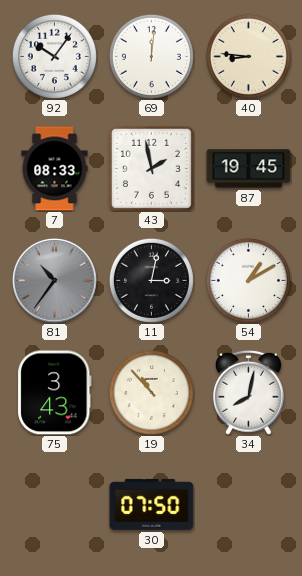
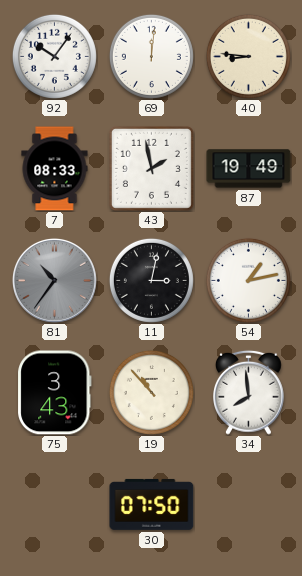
87: 19:45 -> 19:49 (249, 169)
54: 1:10 -> 1:13 (248, 280)
34: 8:02 -> 7:59 (249, 392)
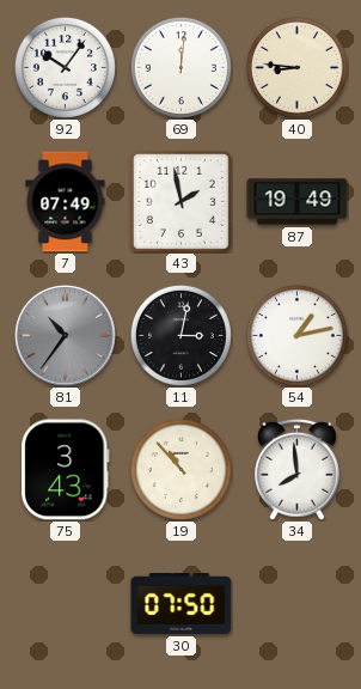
7: 08:33 -> 07:49 (66, 202)
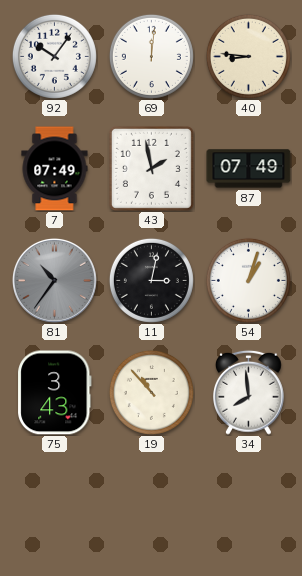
87: 19:49 -> 07:49 (249, 169)
54: 1:13 -> 1:03 (248, 280)
30: 07:50 -> none (182, 603)
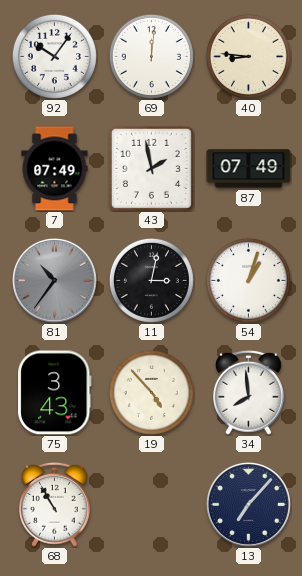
19: 10:53 -> 4:53 (151, 392)
68: none -> 10:55 (55, 504)
13: none -> 7:07 (248, 504)
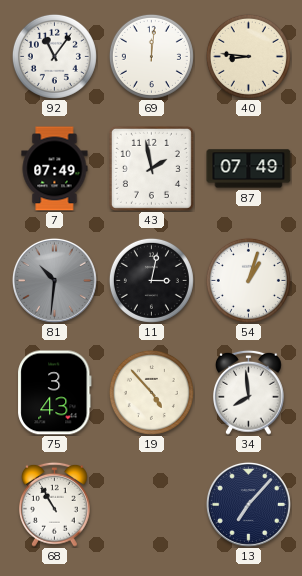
92: 10:06 -> 11:06 (54, 56)
81: 10:36 -> 10:31 (54, 280)
